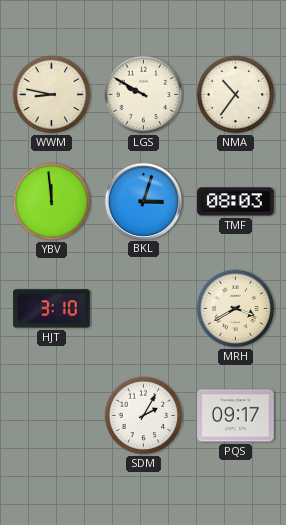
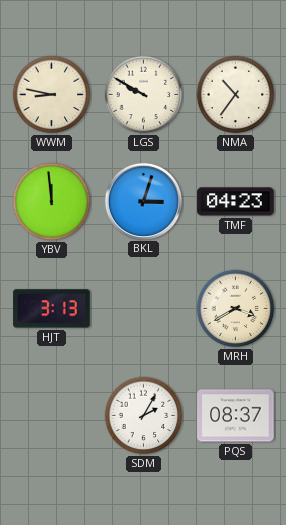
TMF: 08:03 -> 04:23 (236, 202)
HJT: 3:10 -> 3:13 (52, 309)
PQS: 09:17 -> 08:37 (236, 416)
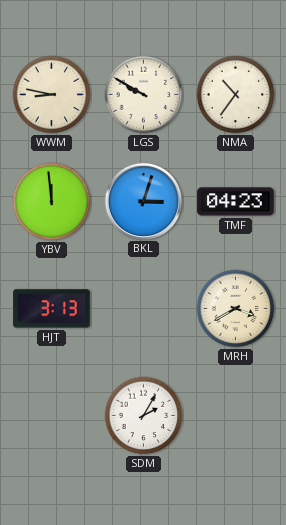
PQS: 08:37 -> none (236, 416)
